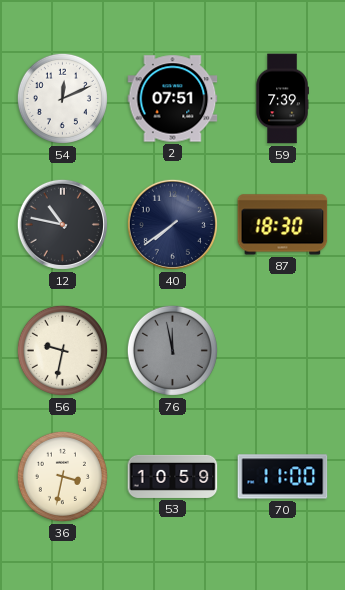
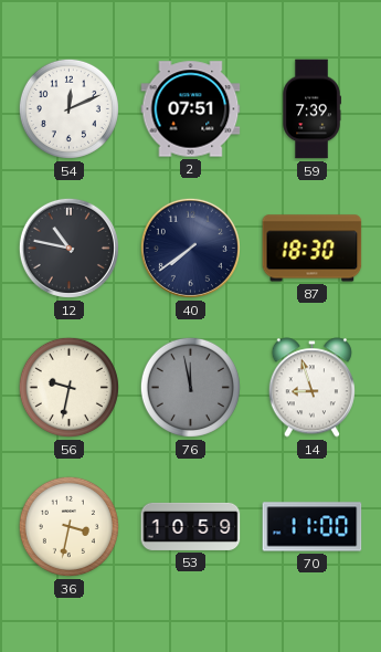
14: none -> 8:57 (311, 388)
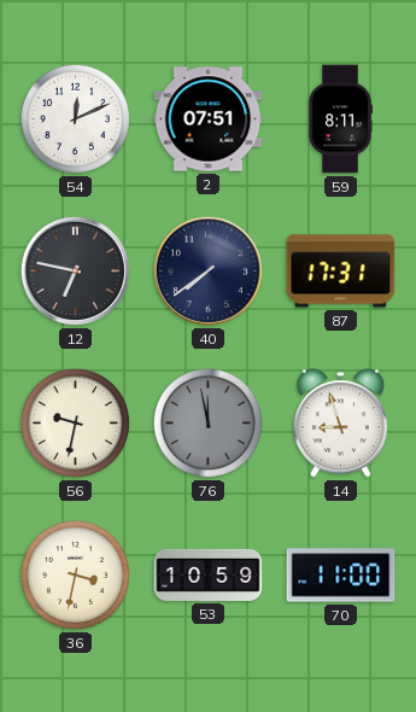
59: 7:39 -> 8:11 (340, 119)
12: 10:47 -> 6:47 (75, 270)
87: 18:30 -> 17:31 (341, 272)
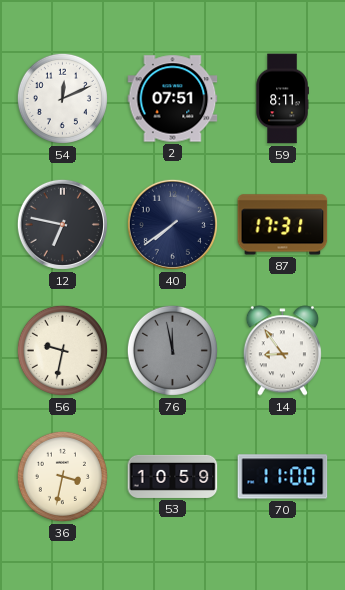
14: 8:57 -> 8:54 (282, 351)
